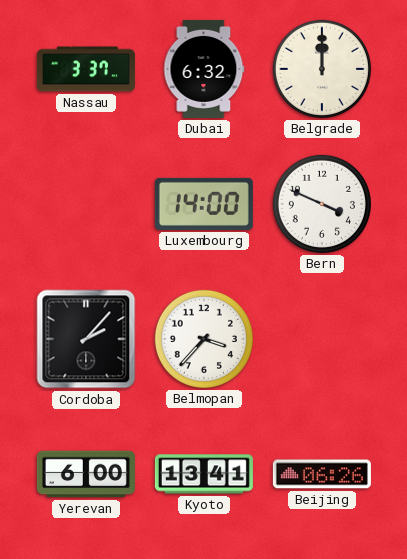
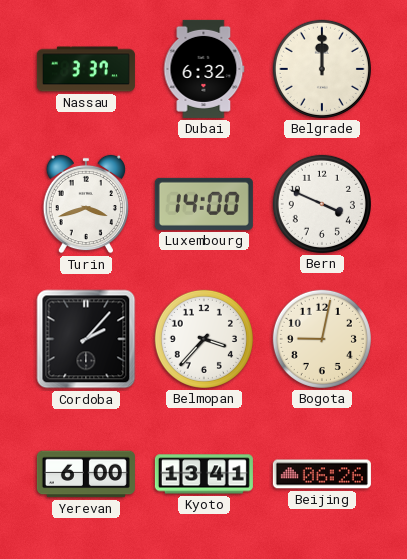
Turin: none -> 3:42 (85, 204)
Bogota: none -> 9:02 (322, 339)
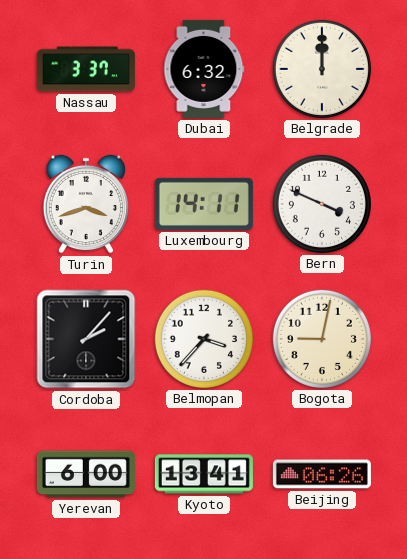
Luxembourg: 14:00 -> 14:11 (204, 204)
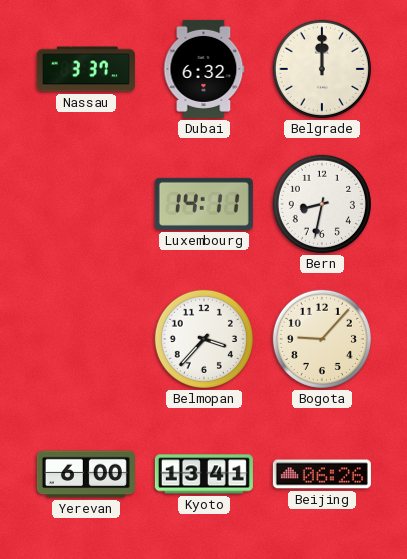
Turin: 3:42 -> none (85, 204)
Bern: 3:49 -> 8:32 (322, 204)
Cordoba: 2:07 -> none (86, 339)
Bogota: 9:02 -> 9:07 (322, 339)
